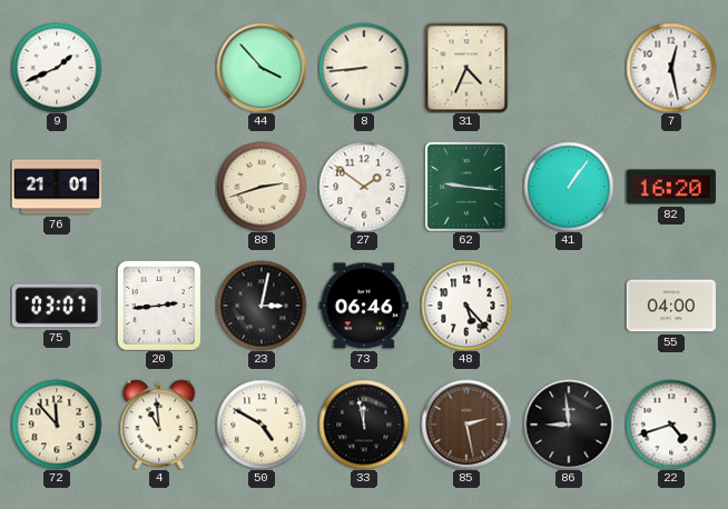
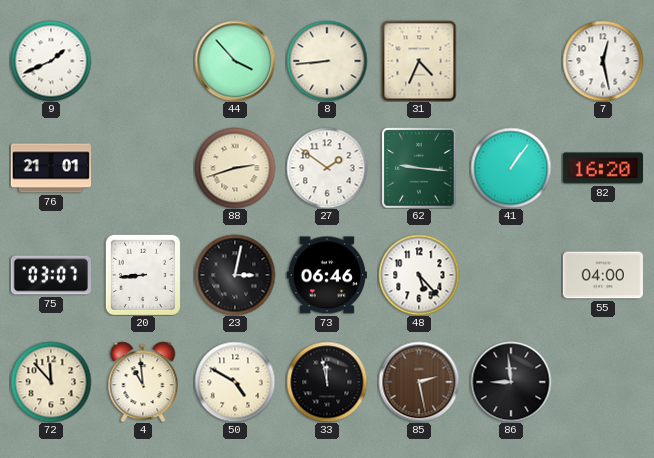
20: 2:44 -> 8:44 (143, 275)
22: 4:42 -> none (671, 425)
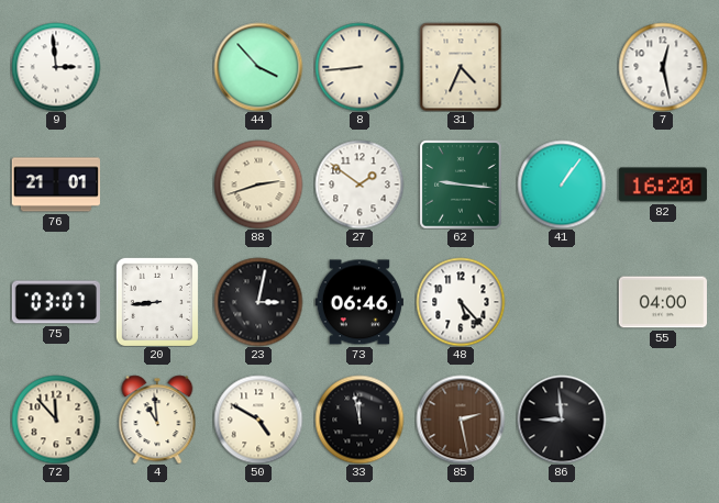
9: 1:41 -> 2:59 (56, 67)
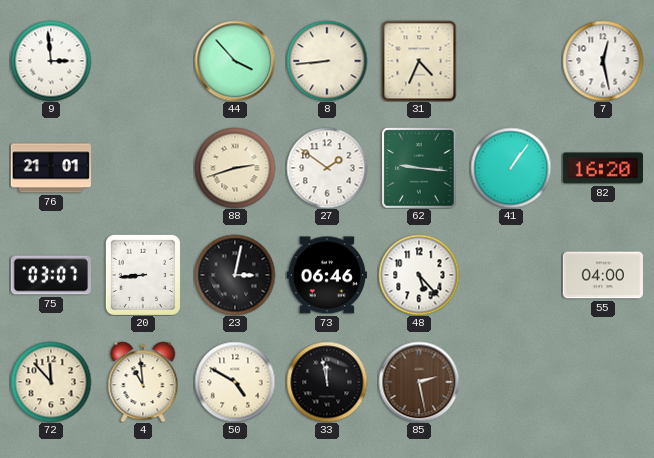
86: 8:59 -> none (562, 420)
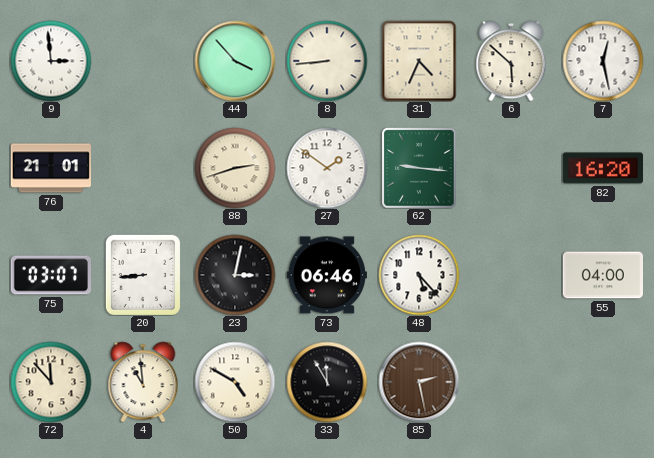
6: none -> 5:52 (511, 61)
41: 1:06 -> none (511, 168)
33: 11:58 -> 11:55 (327, 382)
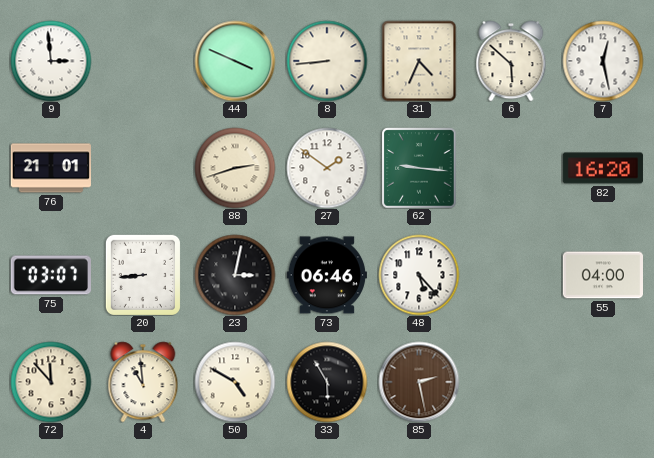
44: 3:53 -> 3:49 (235, 61)
33: 11:55 -> 5:55 (327, 382)
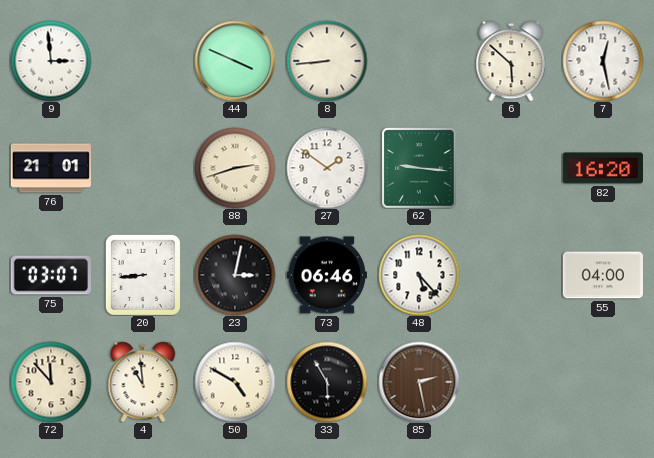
31: 4:34 -> none (419, 61)
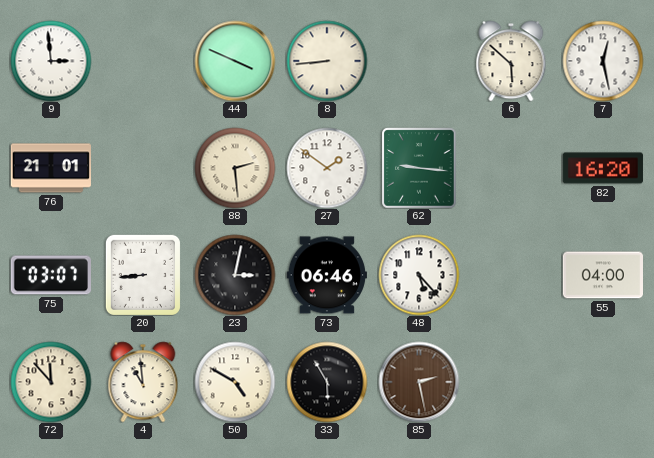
88: 2:42 -> 2:29 (235, 168)
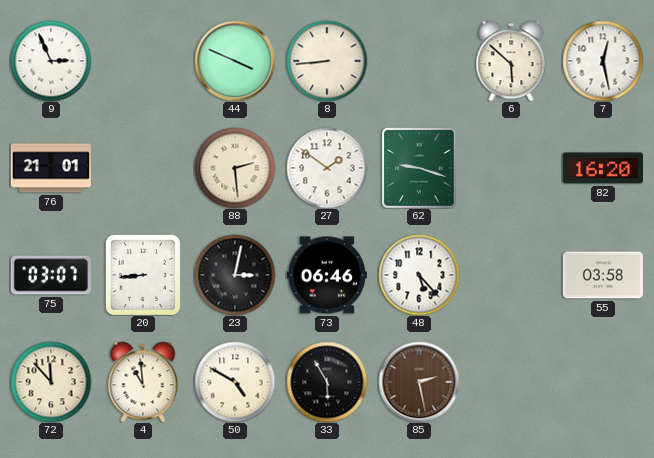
9: 2:59 -> 2:56 (51, 61)
62: 9:16 -> 9:18 (419, 168)
55: 04:00 -> 03:58 (602, 275)
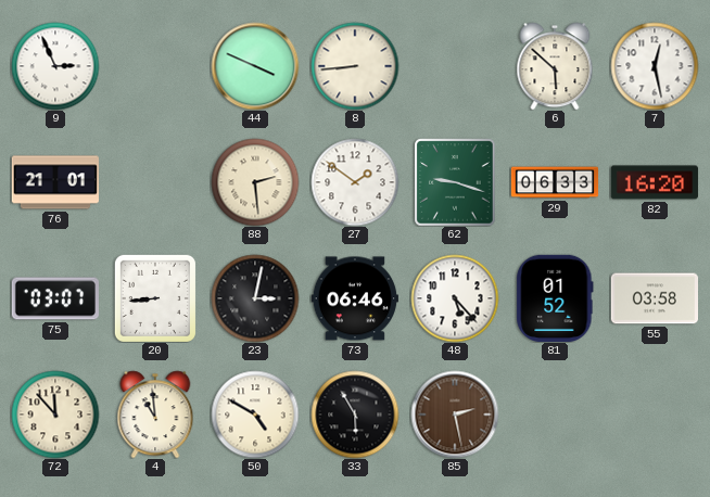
29: none -> 06:33 (555, 182)
81: none -> 01:52 (555, 298)
